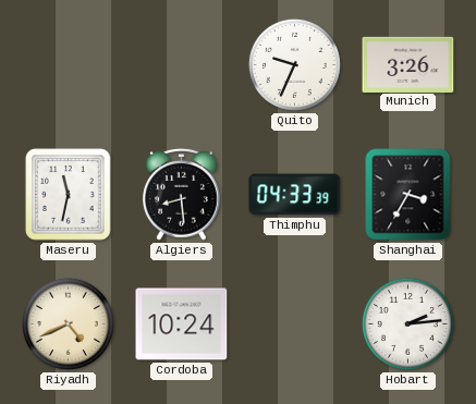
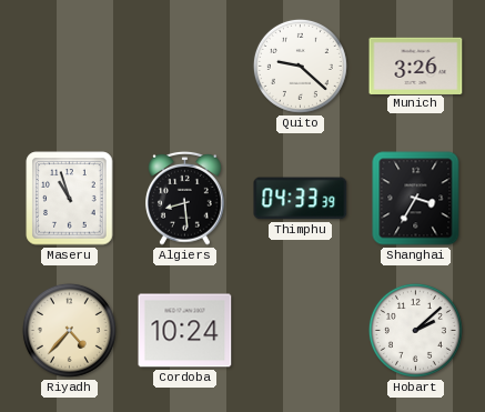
Quito: 9:34 -> 9:22 (300, 66)
Maseru: 11:32 -> 10:57 (70, 199)
Riyadh: 4:41 -> 4:37 (69, 330)
Hobart: 2:14 -> 2:08 (415, 330)
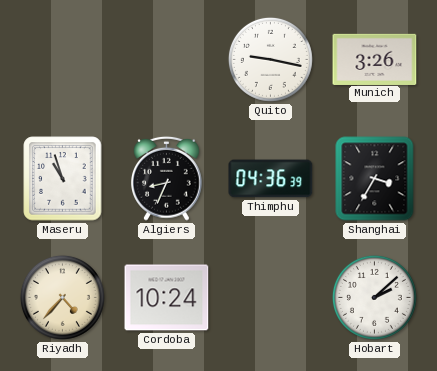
Quito: 9:22 -> 9:17 (270, 59)
Algiers: 8:29 -> 8:34 (167, 178)
Thimphu: 04:33 -> 04:36 (271, 179)
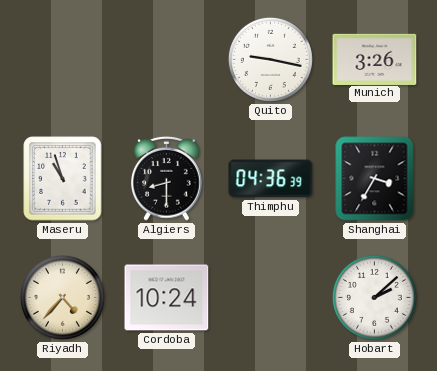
Algiers: 8:34 -> 8:30 (167, 178)
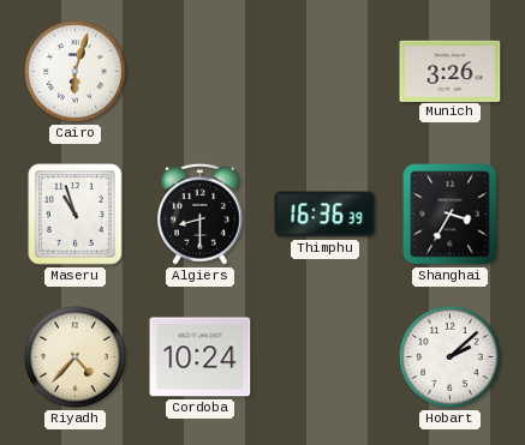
Cairo: none -> 6:03 (74, 71)
Quito: 9:17 -> none (270, 59)
Thimphu: 04:36 -> 16:36 (326, 215)
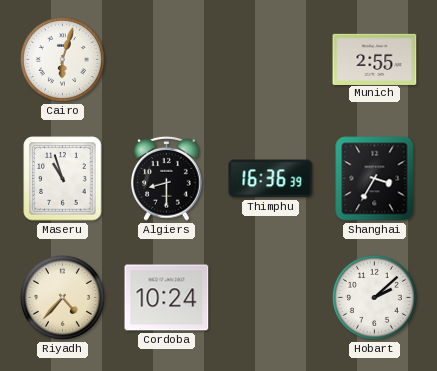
Munich: 3:26 -> 2:55 (375, 59)
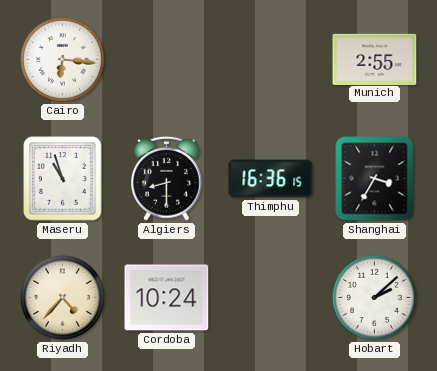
Cairo: 6:03 -> 6:16 (62, 59)
Thimphu: 16:36:39 -> 16:36:15 (271, 179)
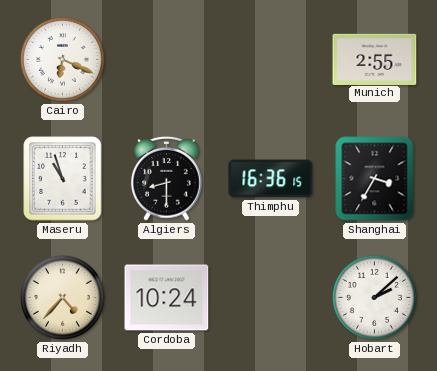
Cairo: 6:16 -> 6:19 (62, 59)
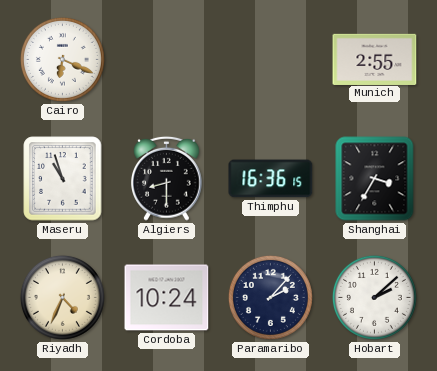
Riyadh: 4:37 -> 4:34 (62, 297)
Paramaribo: none -> 2:07 (270, 297)
